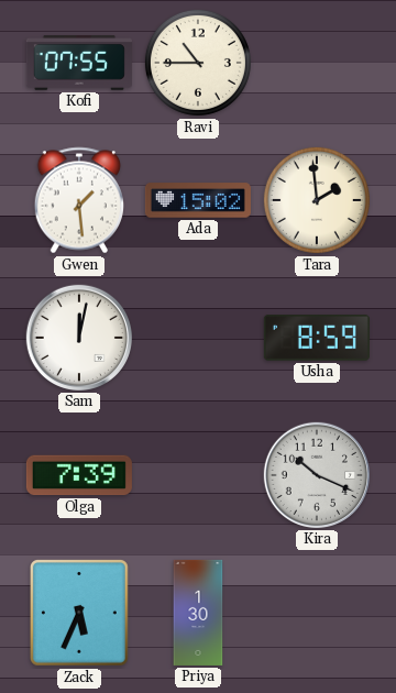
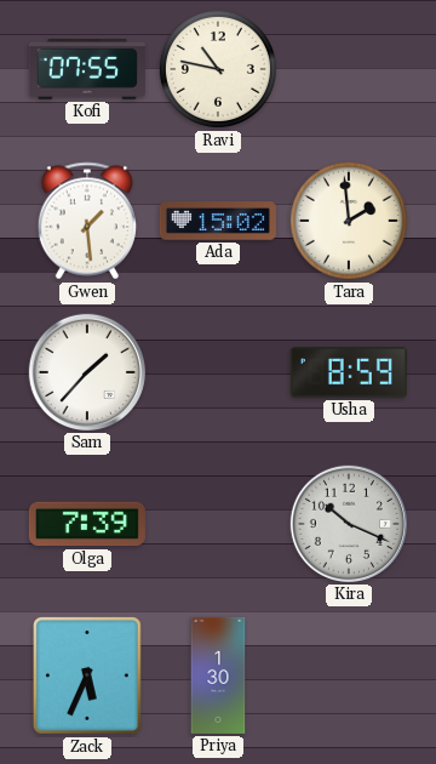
Ravi: 10:45 -> 10:47 (218, 69)
Sam: 12:02 -> 1:37 (87, 372)
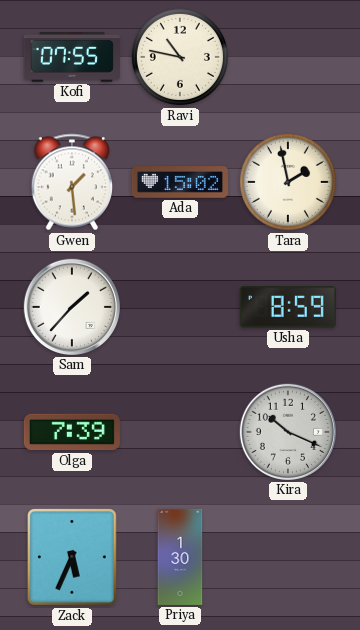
Tara: 1:59 -> 1:58 (288, 182)
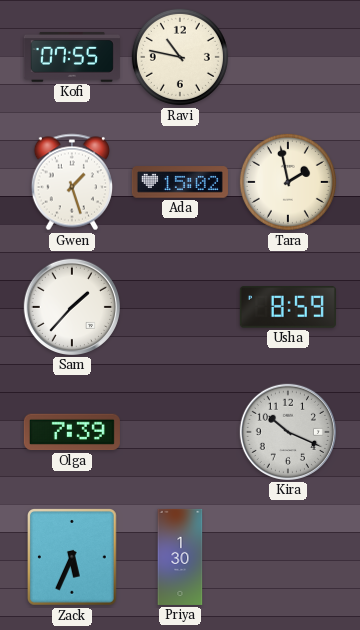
Gwen: 1:29 -> 1:27 (71, 182)
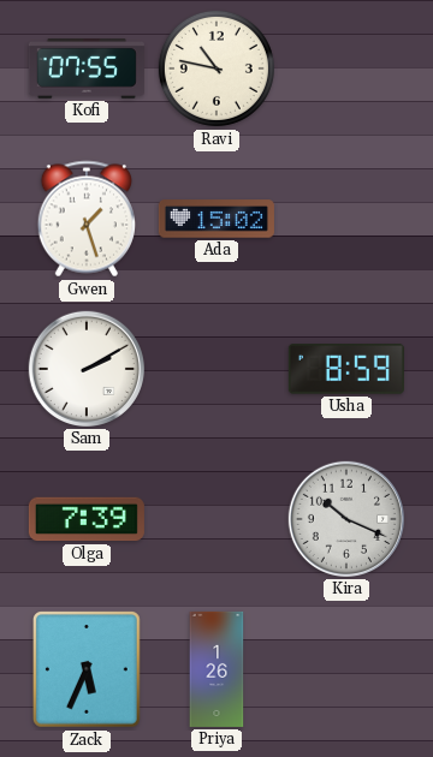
Tara: 1:58 -> none (288, 182)
Sam: 1:37 -> 2:10 (87, 369)
Priya: 1:30 -> 1:26 (216, 669)
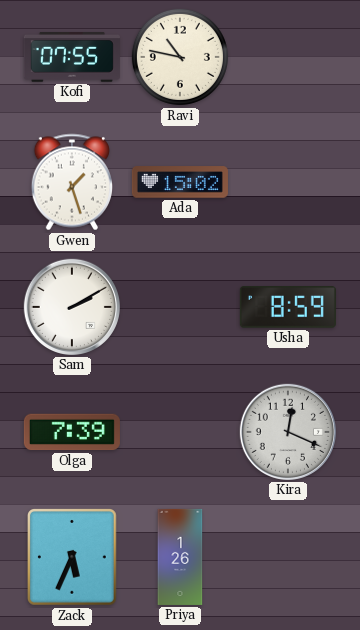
Kira: 10:19 -> 12:19 (288, 432)
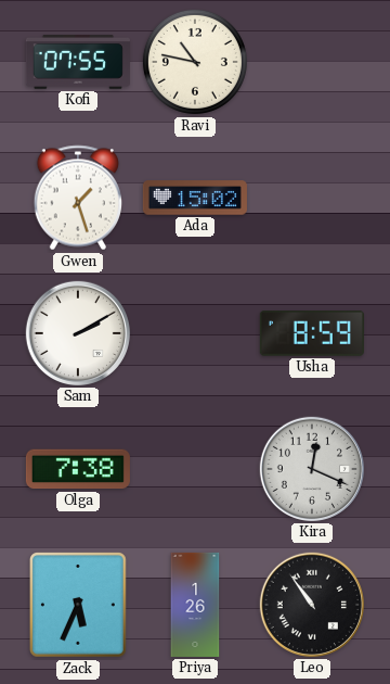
Olga: 7:39 -> 7:38 (78, 469)
Leo: none -> 10:54 (312, 605)
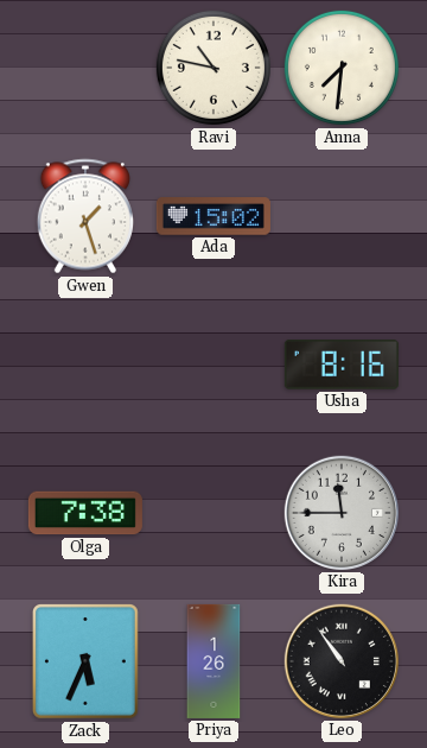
Kofi: 07:55 -> none (78, 63)
Anna: none -> 7:31 (342, 68)
Sam: 2:10 -> none (78, 333)
Usha: 8:59 -> 8:16 (342, 365)
Kira: 12:19 -> 11:45 (342, 513)
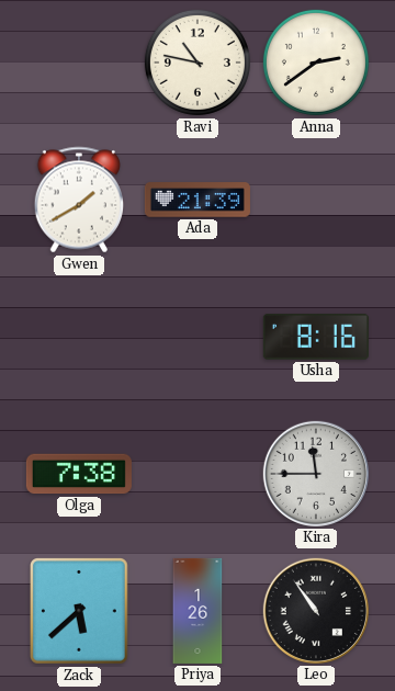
Anna: 7:31 -> 2:39 (316, 63)
Gwen: 1:27 -> 1:40 (78, 200)
Ada: 15:02 -> 21:39 (198, 200)
Zack: 5:34 -> 5:38 (80, 612)
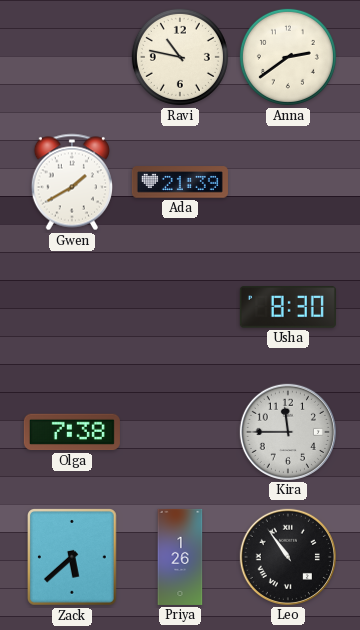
Usha: 8:16 -> 8:30 (288, 307)
